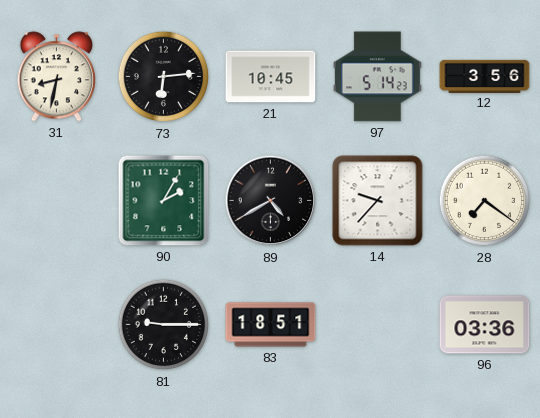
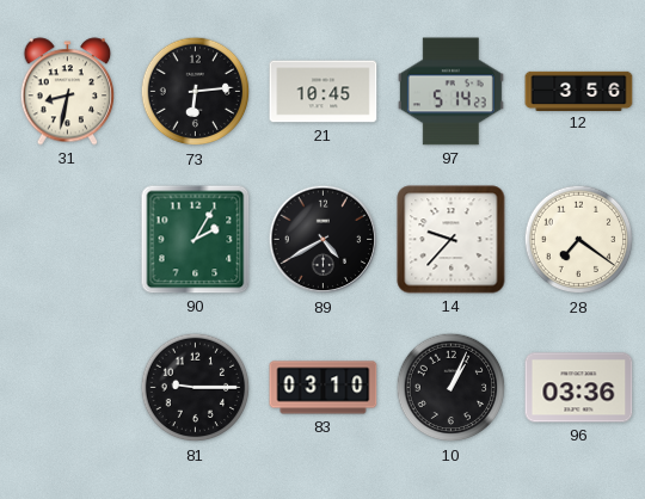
83: 18:51 -> 03:10 (324, 388)
10: none -> 1:04 (451, 388)
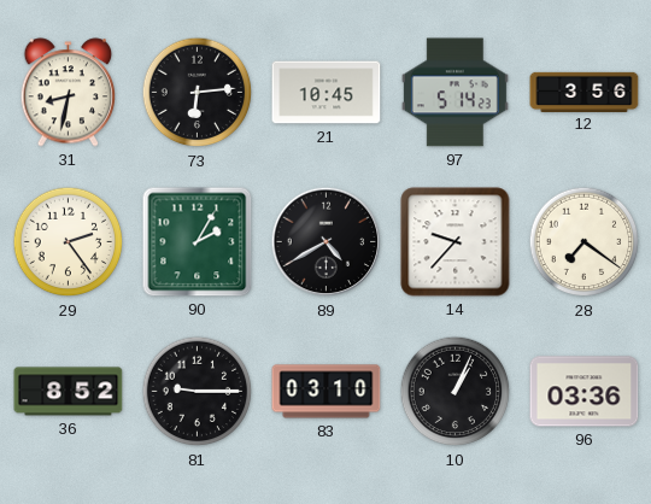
29: none -> 2:24 (69, 242)
36: none -> 8:52 (69, 392)
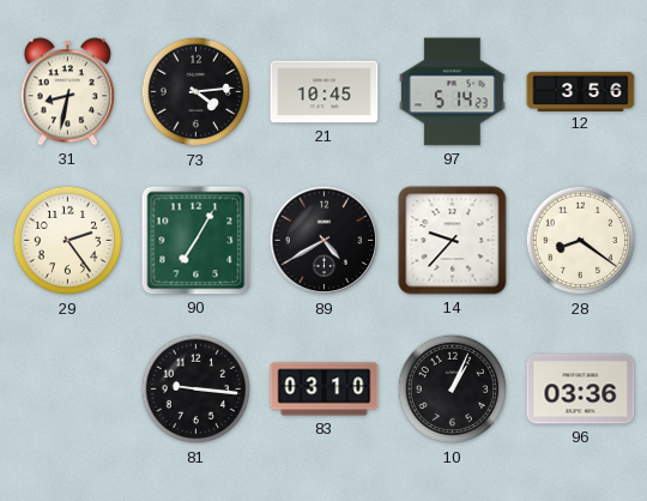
73: 6:14 -> 4:14 (196, 92)
90: 2:05 -> 7:05 (196, 241)
28: 7:21 -> 8:21 (581, 241)
36: 8:52 -> none (69, 392)
81: 9:15 -> 9:16 (196, 390)
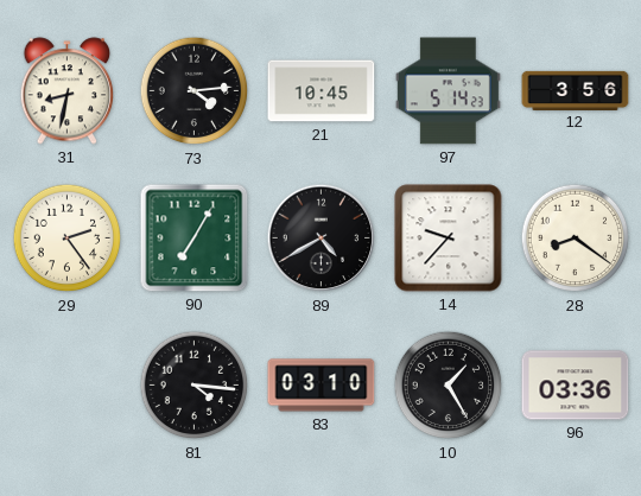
81: 9:16 -> 4:16 (195, 386)
10: 1:04 -> 1:25 (449, 386)
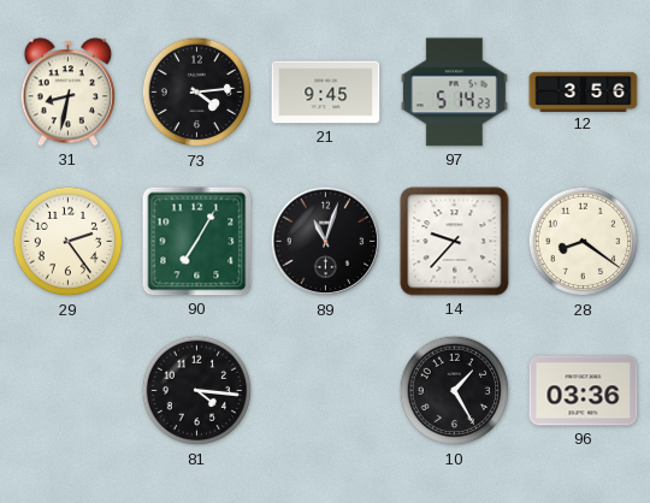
21: 10:45 -> 9:45 (326, 93)
89: 4:40 -> 11:03 (326, 242)
83: 03:10 -> none (322, 386)
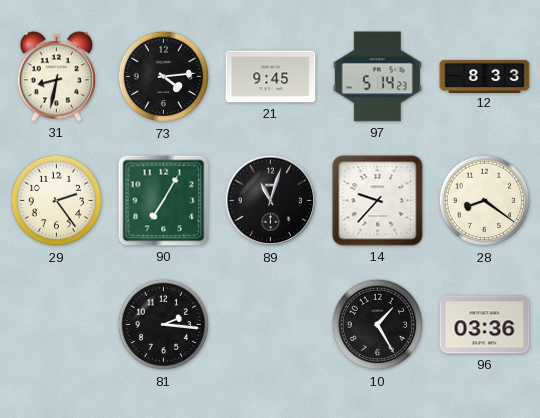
12: 3:56 -> 8:33 (485, 76)
81: 4:16 -> 2:16 (164, 325)
